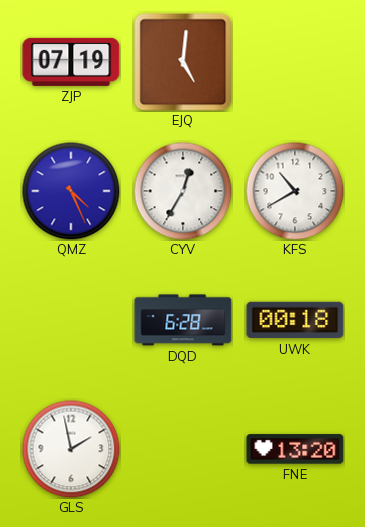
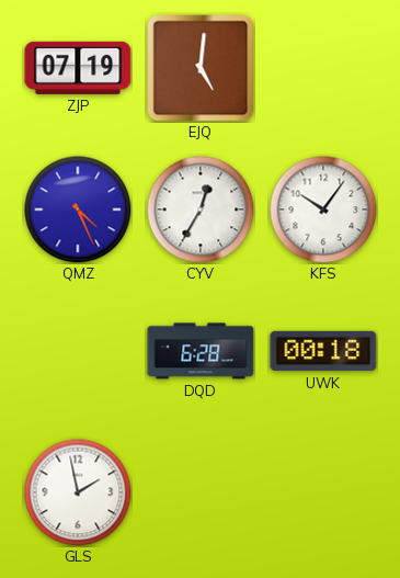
KFS: 10:40 -> 10:06 (323, 209)
FNE: 13:20 -> none (295, 449)
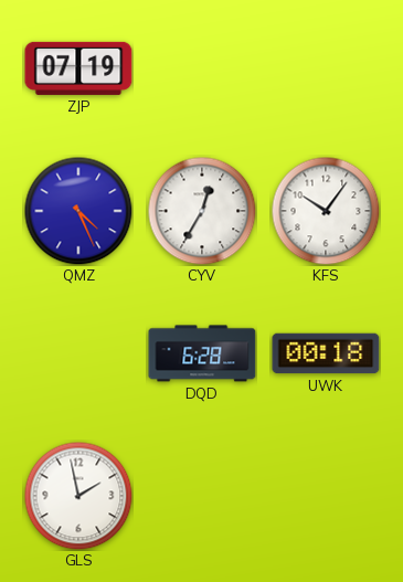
EJQ: 5:01 -> none (201, 68)
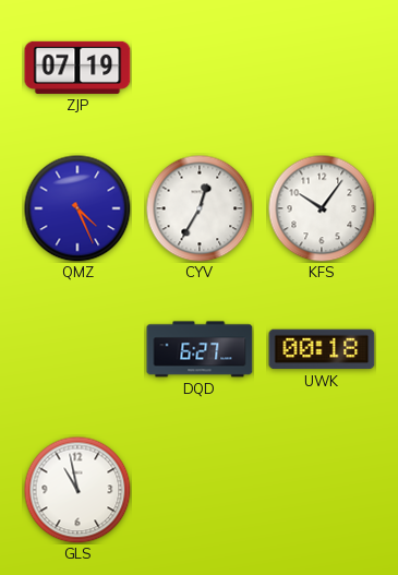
DQD: 6:28 -> 6:27 (200, 349)
GLS: 1:58 -> 10:58 (77, 490)
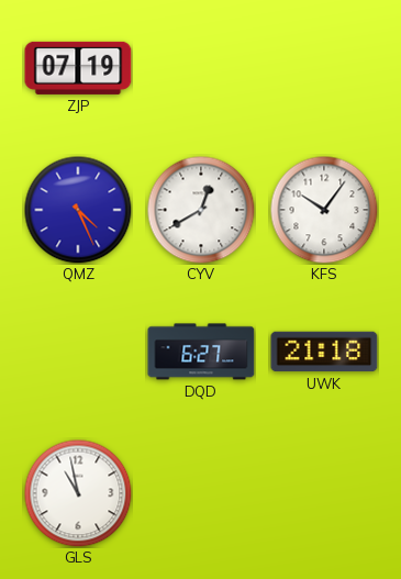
CYV: 12:35 -> 12:40 (201, 210)
UWK: 00:18 -> 21:18 (324, 352)
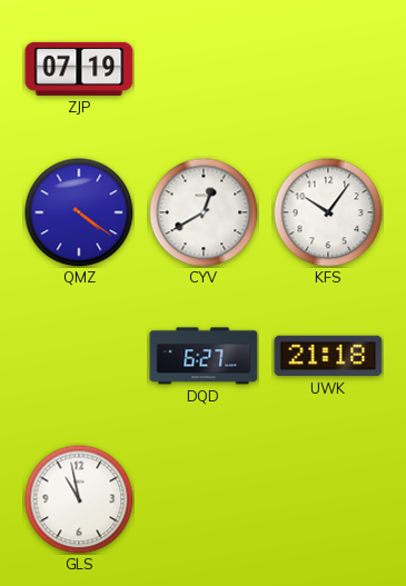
QMZ: 4:26 -> 4:21 (79, 212)
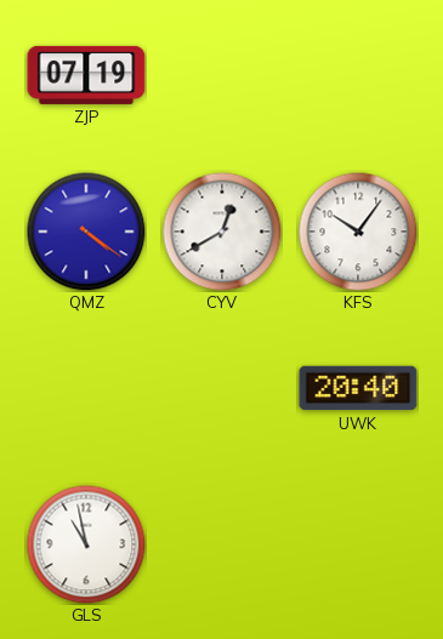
DQD: 6:27 -> none (204, 356)
UWK: 21:18 -> 20:40 (358, 388)
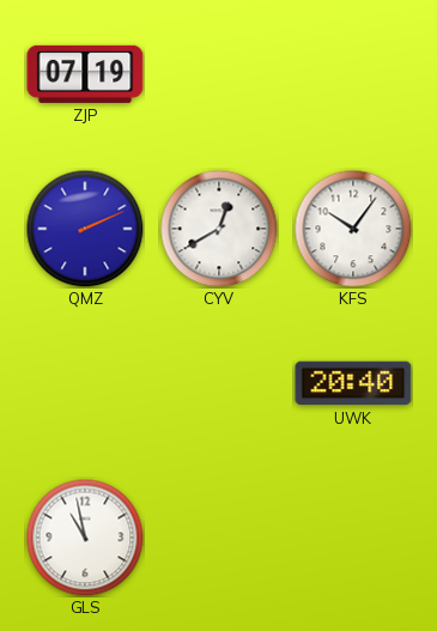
QMZ: 4:21 -> 2:11 (85, 229)
